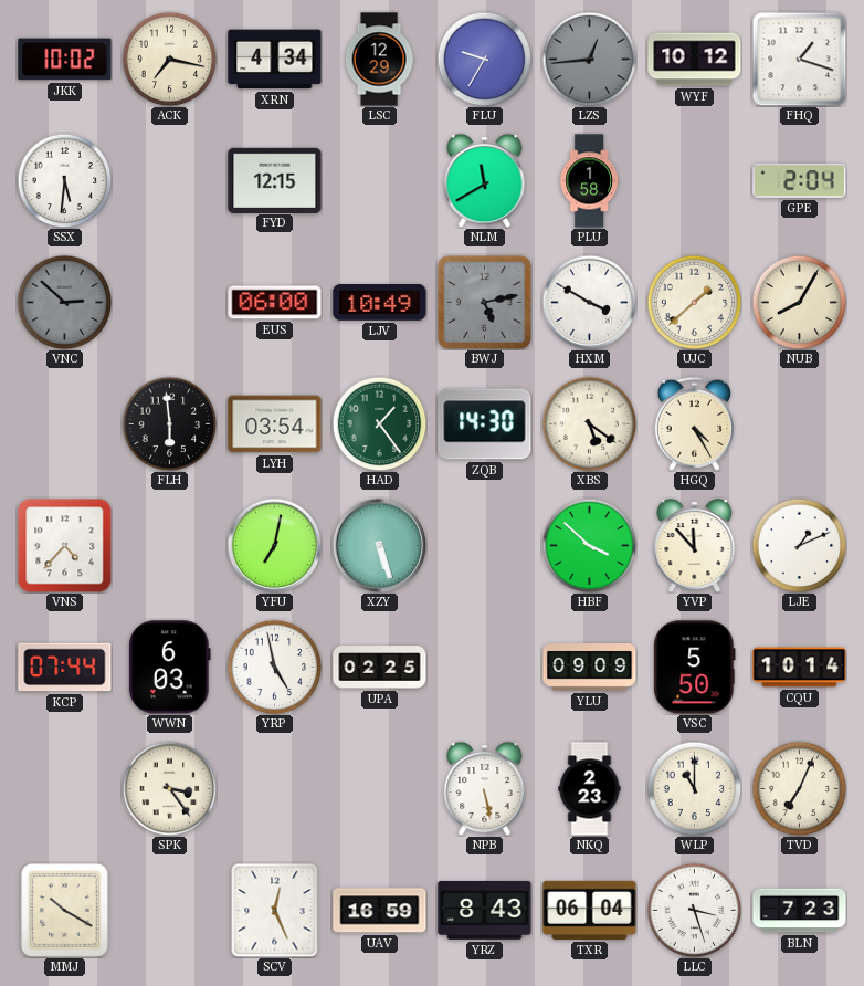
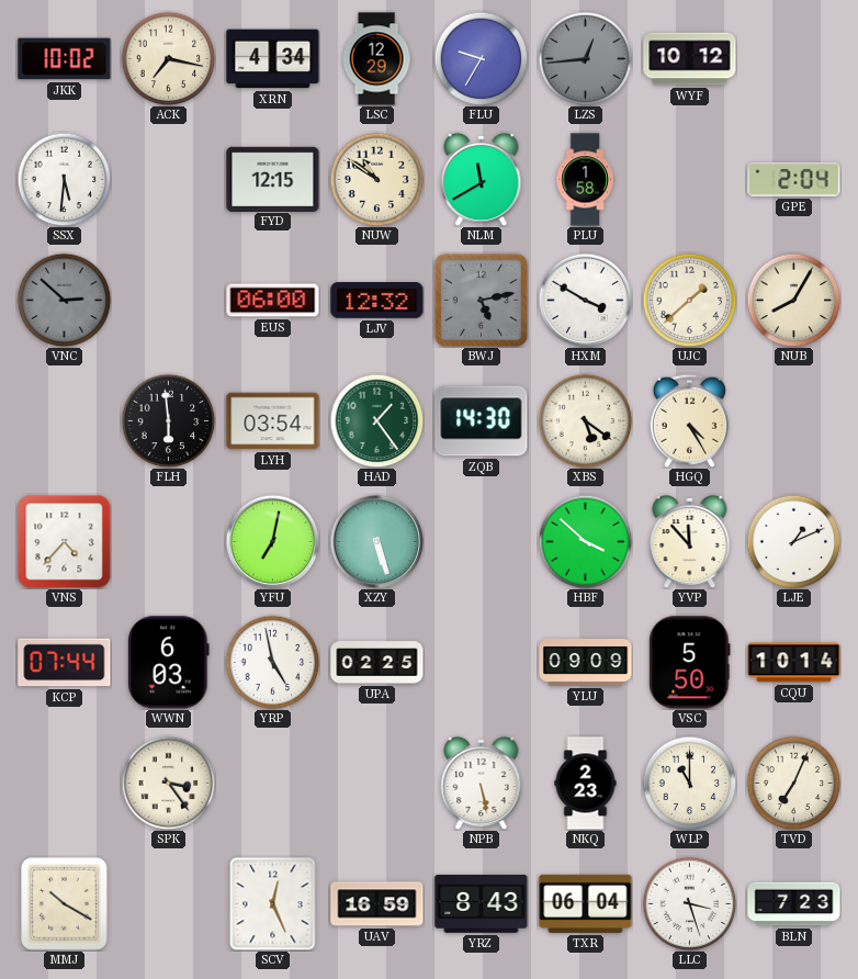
FHQ: 1:18 -> none (799, 59)
NUW: none -> 10:51 (376, 179)
LJV: 10:49 -> 12:32 (377, 301)
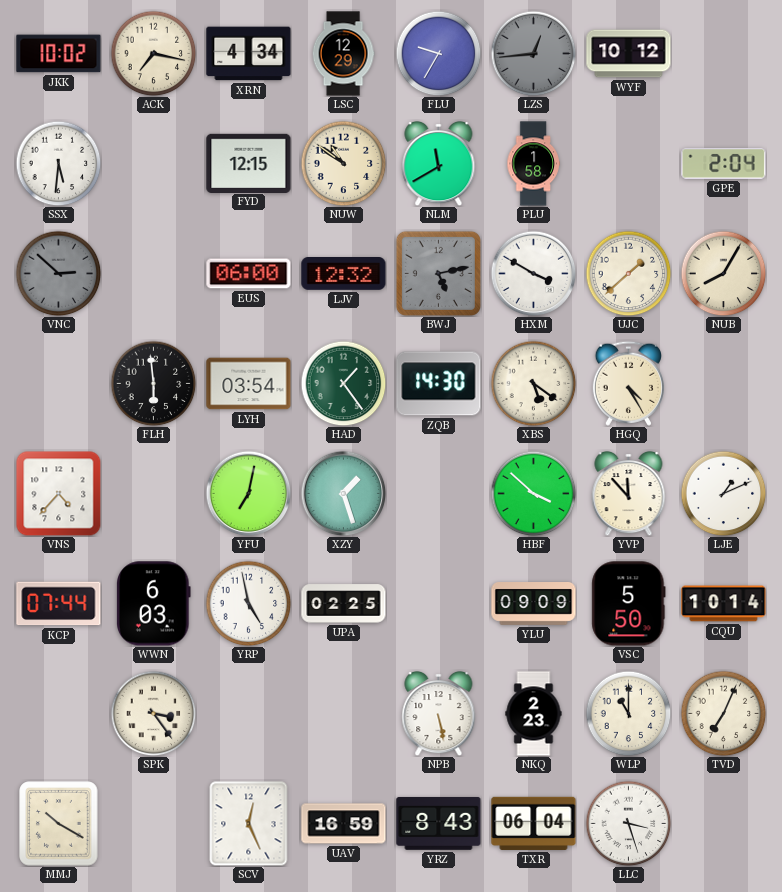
XZY: 5:27 -> 1:27 (343, 493)
BLN: 7:23 -> none (794, 904)
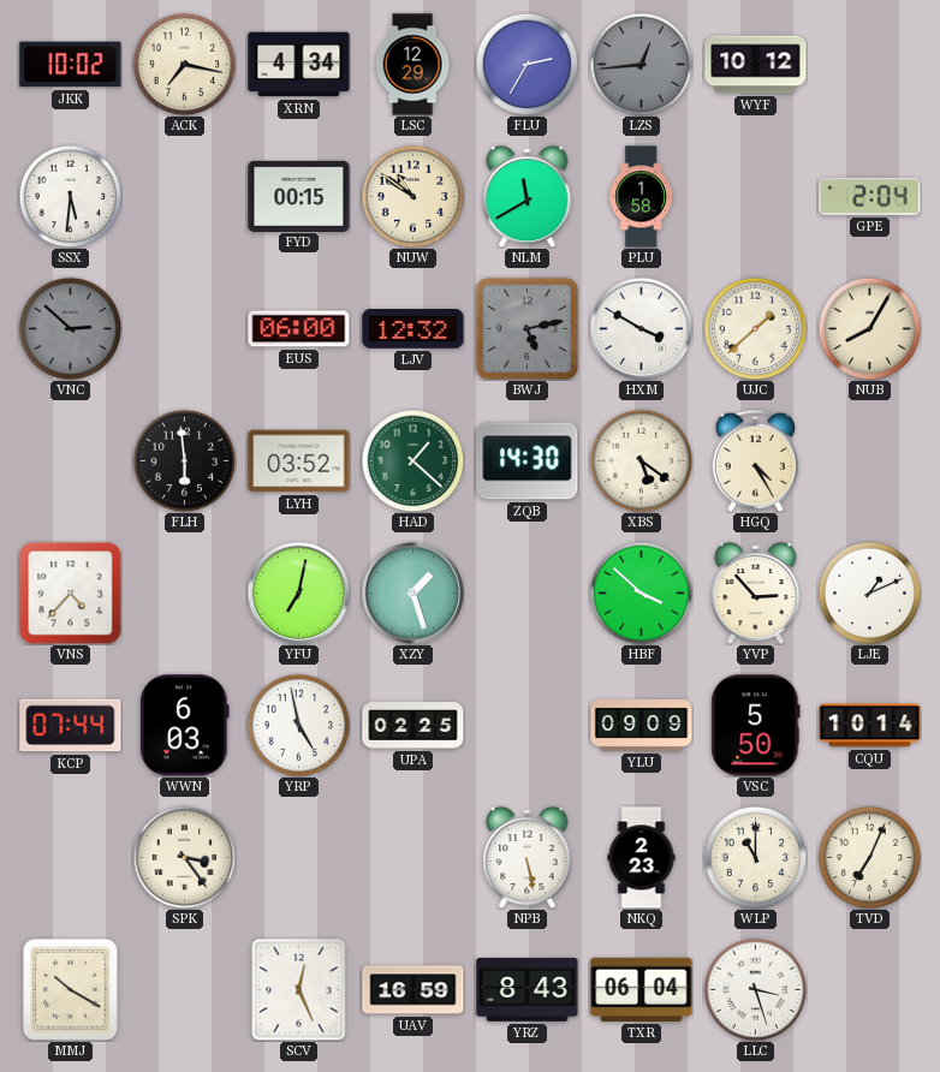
FLU: 9:35 -> 2:35 (526, 64)
FYD: 12:15 -> 00:15 (299, 196)
LYH: 03:54 -> 03:52 (299, 461)
HAD: 1:24 -> 1:22 (412, 460)
YVP: 11:53 -> 2:53 (756, 592)
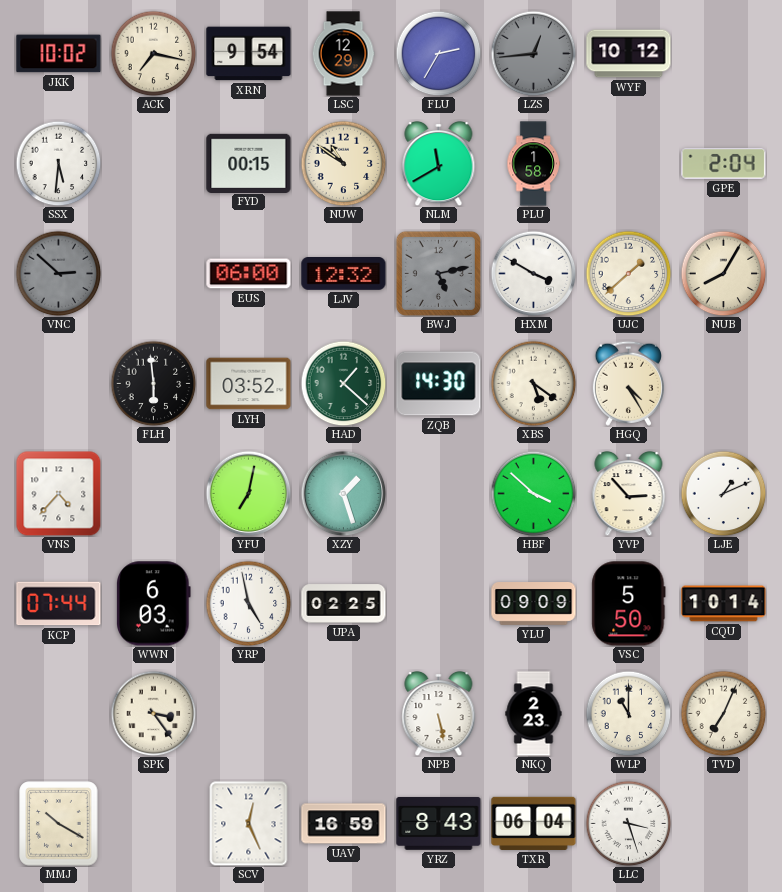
XRN: 4:34 -> 9:54 (249, 54)
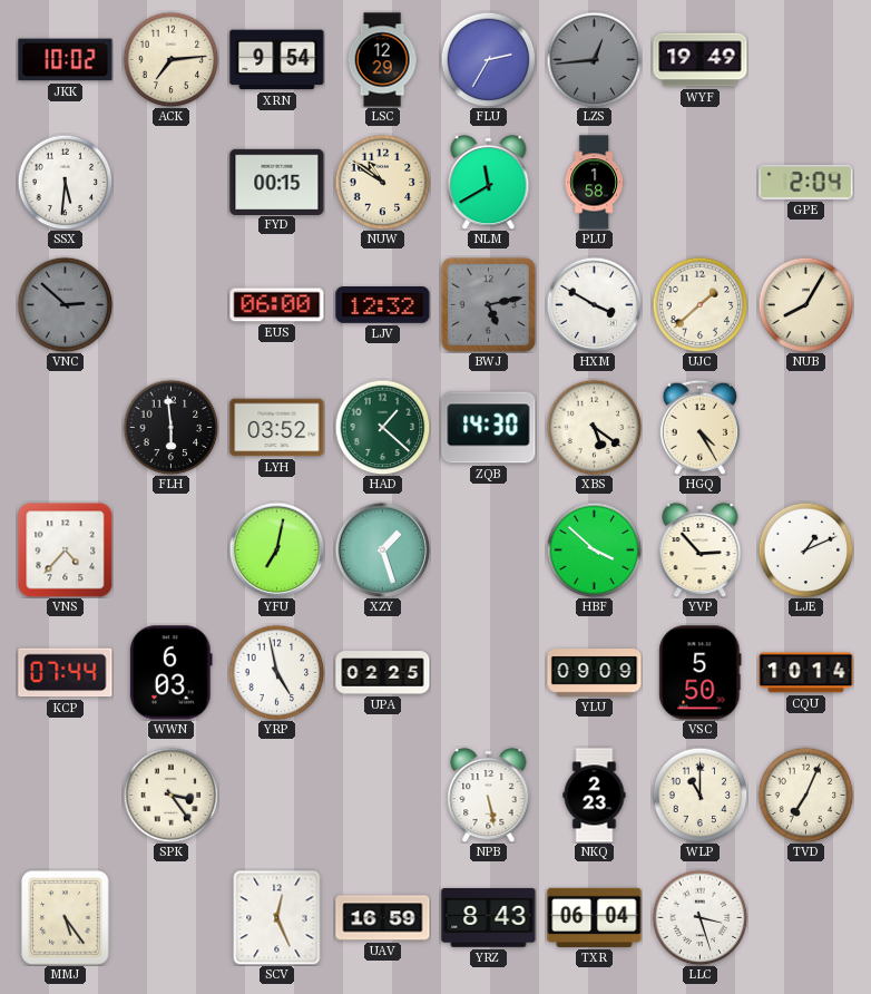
ACK: 7:17 -> 7:14 (170, 59)
WYF: 10:12 -> 19:49 (701, 60)
MMJ: 10:20 -> 5:24 (66, 918)
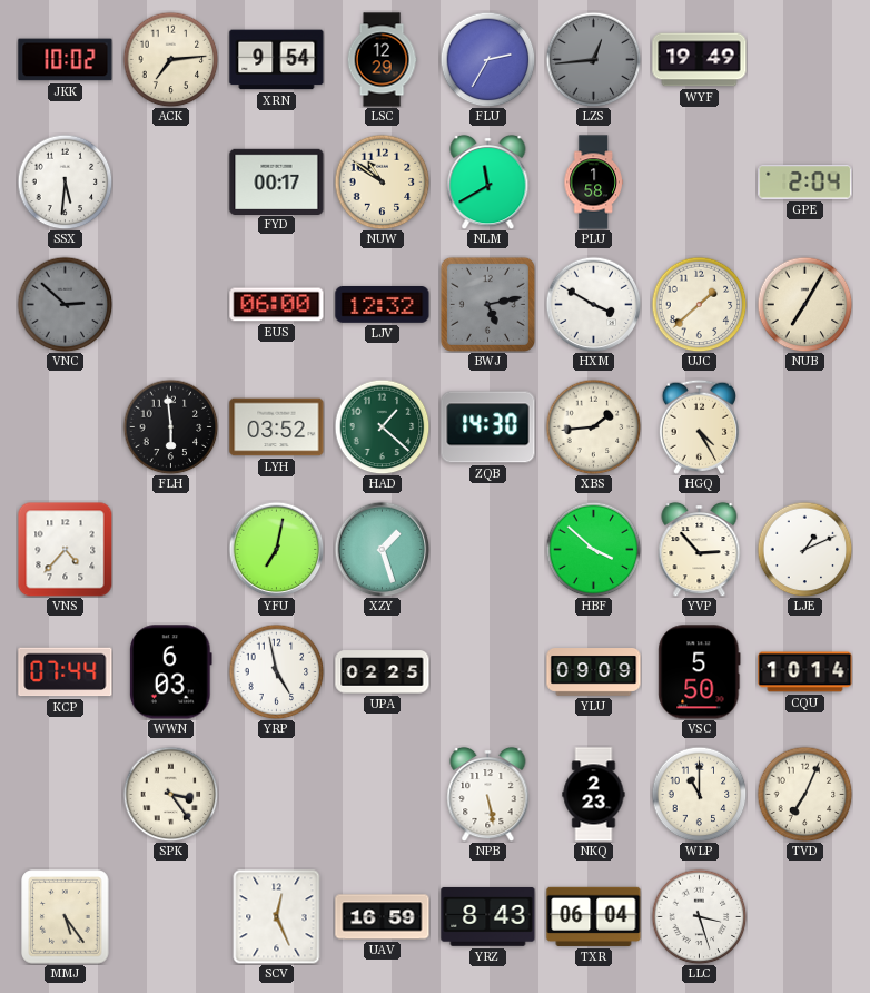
FYD: 00:15 -> 00:17 (277, 181)
NUB: 8:05 -> 7:05 (804, 304)
XBS: 5:21 -> 1:44 (593, 426)
